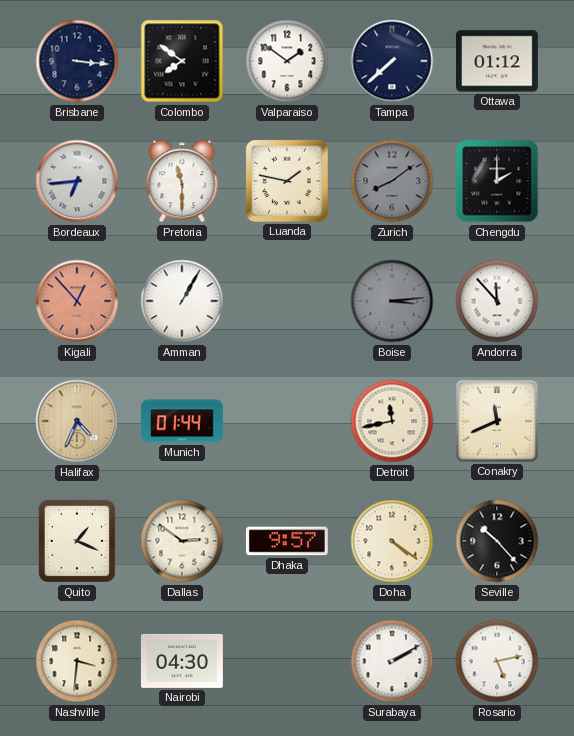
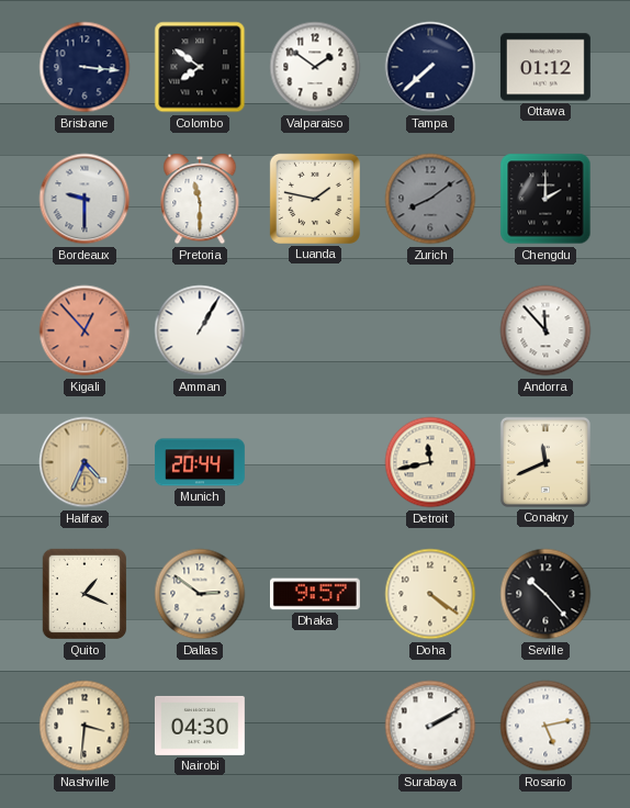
Bordeaux: 6:44 -> 9:30 (85, 199)
Boise: 3:14 -> none (392, 301)
Munich: 01:44 -> 20:44 (200, 462)
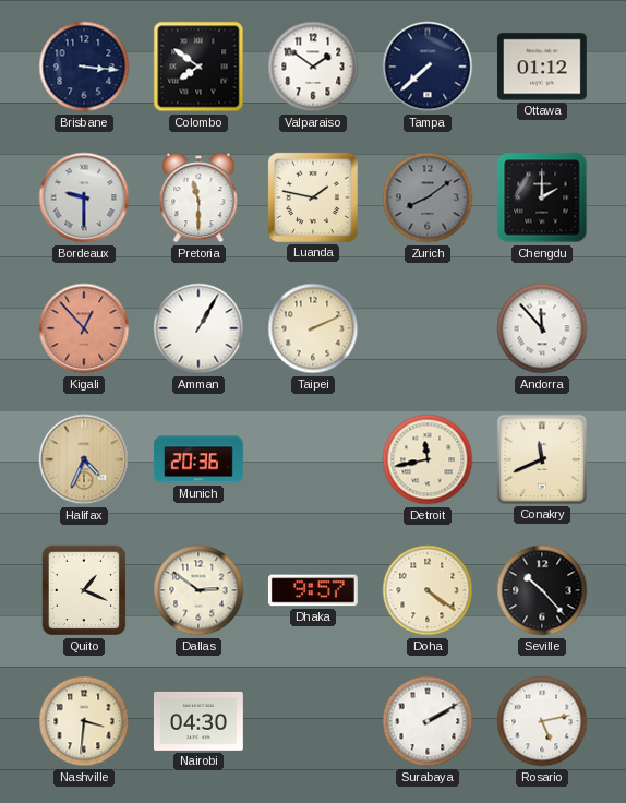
Taipei: none -> 2:11 (313, 328)
Munich: 20:44 -> 20:36 (198, 459)
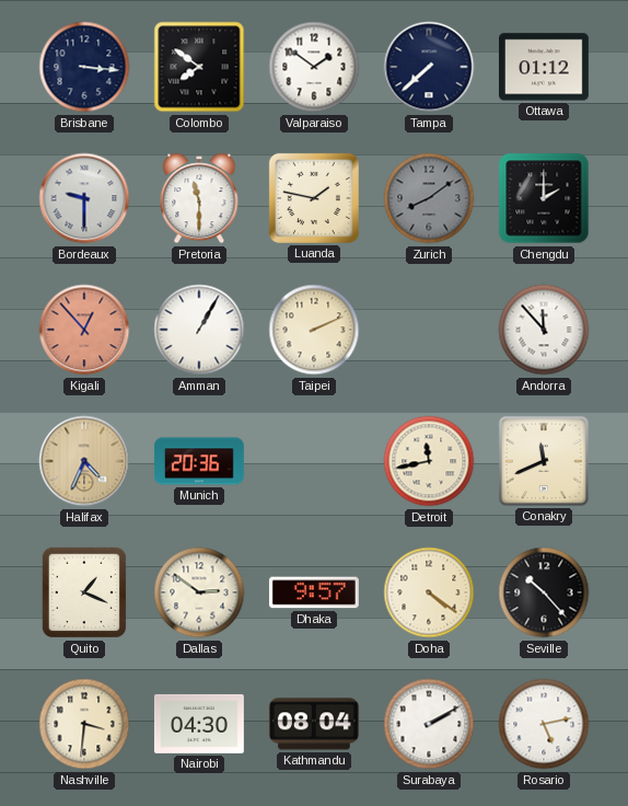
Kathmandu: none -> 08:04 (314, 724)
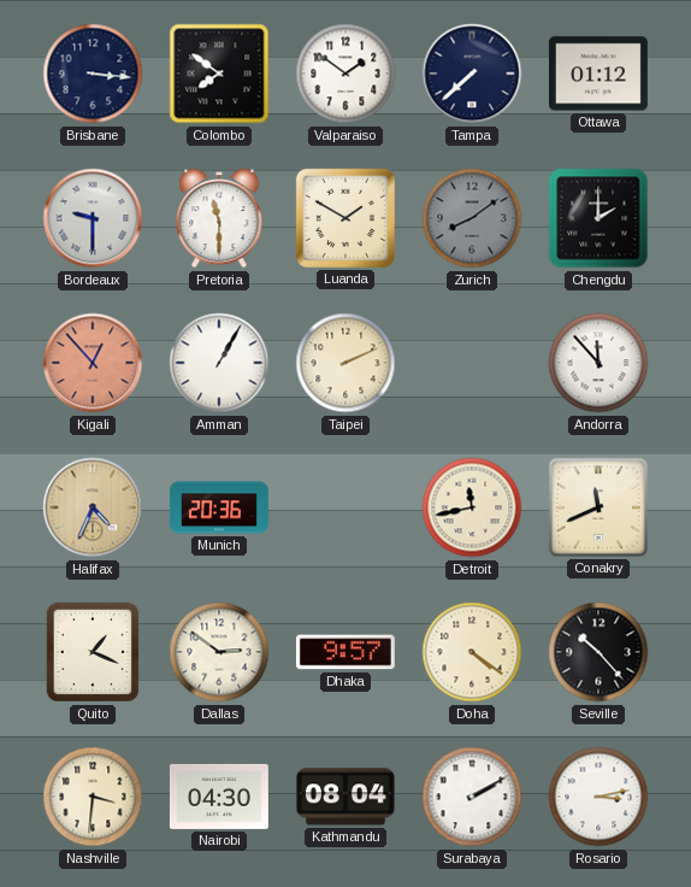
Luanda: 1:47 -> 1:50 (345, 218)
Rosario: 5:13 -> 3:13 (598, 797)
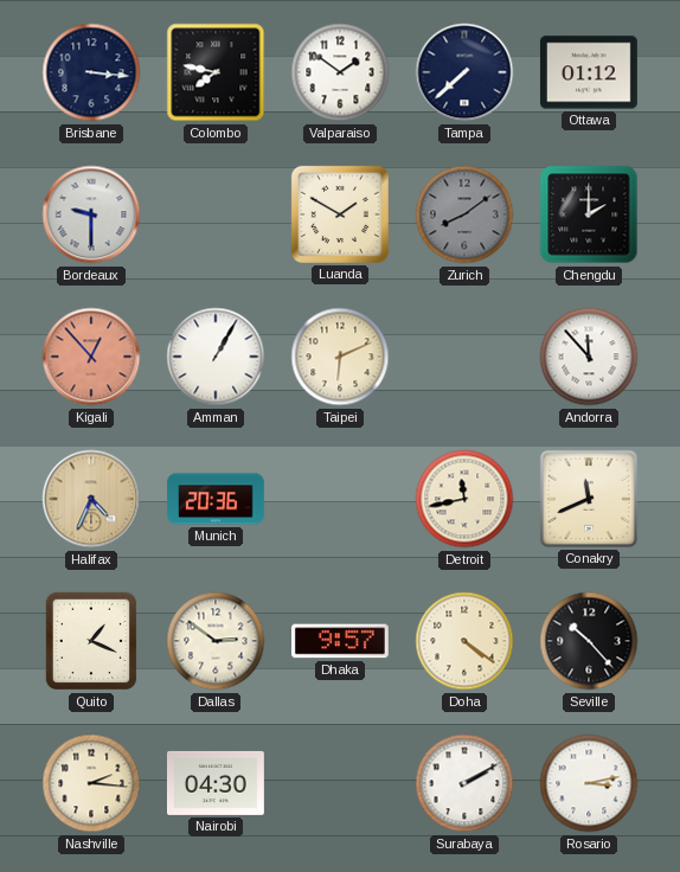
Colombo: 7:51 -> 7:47 (216, 72)
Pretoria: 11:30 -> none (219, 218)
Taipei: 2:11 -> 6:11 (340, 357)
Nashville: 3:31 -> 2:16 (91, 783)
Kathmandu: 08:04 -> none (345, 797)
